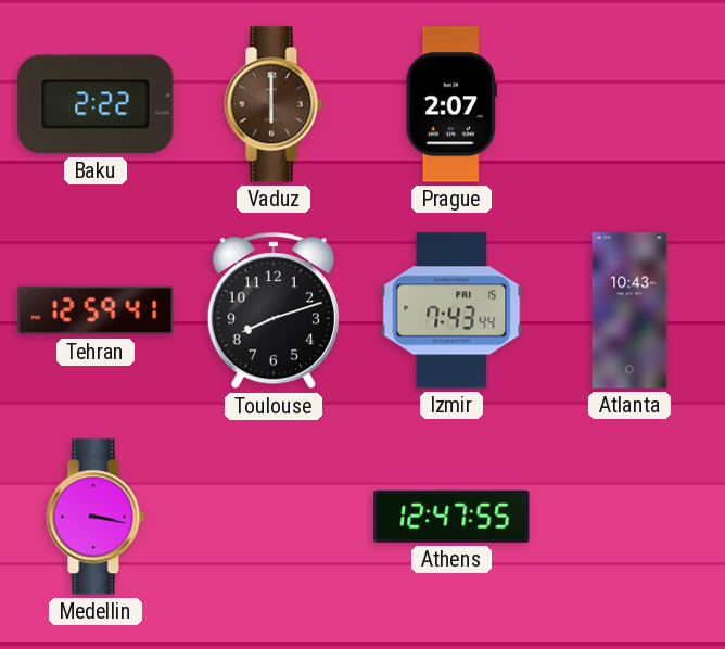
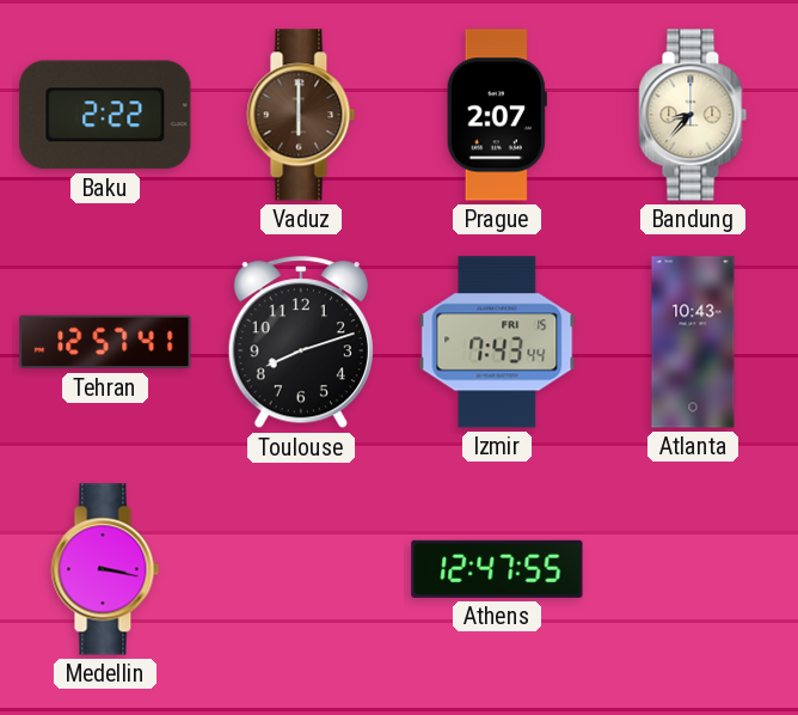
Bandung: none -> 8:37 (693, 115)
Tehran: 12:59 -> 12:57 (105, 342)
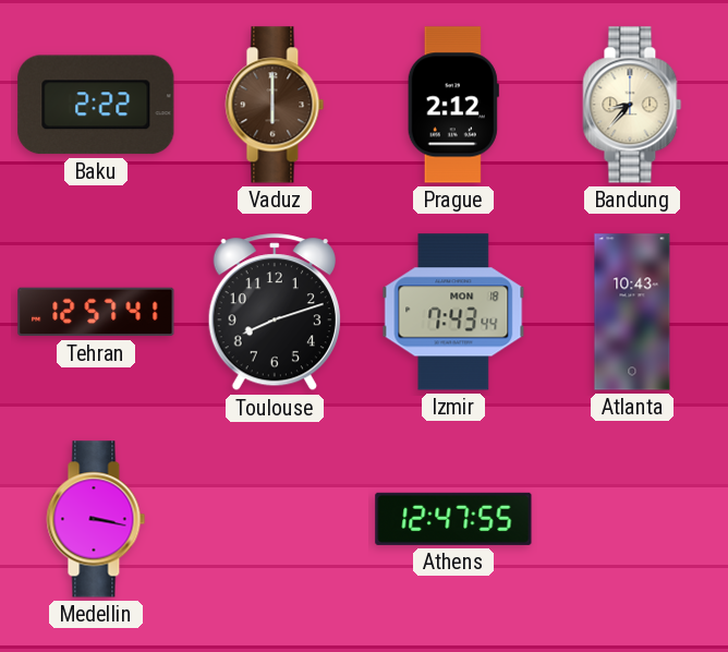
Prague: 2:07 -> 2:12 (453, 105)
Izmir date: FRI 15 -> MON 18 (453, 312)
